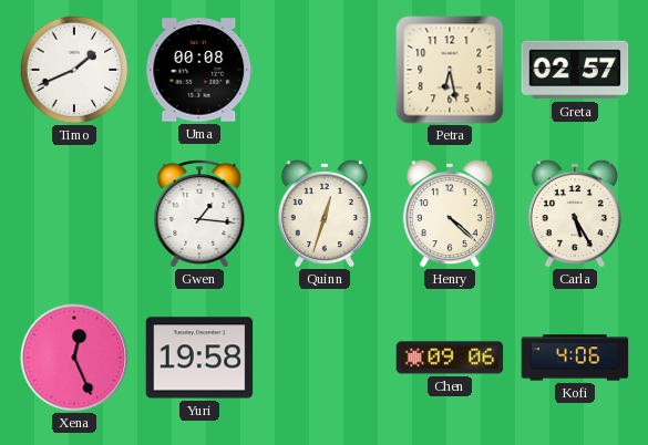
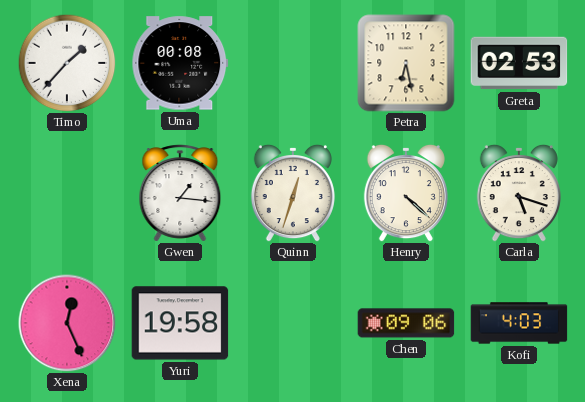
Timo: 1:41 -> 1:37 (67, 63)
Greta: 02:57 -> 02:53 (519, 63)
Carla: 5:25 -> 5:18 (519, 193)
Kofi: 4:06 -> 4:03 (519, 323)
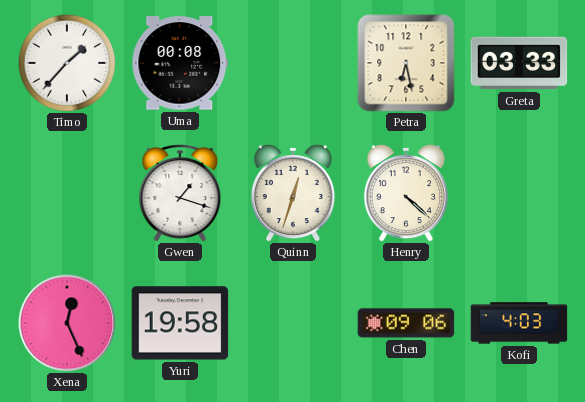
Greta: 02:53 -> 03:33 (519, 63)
Gwen: 1:16 -> 1:18 (180, 193)
Carla: 5:18 -> none (519, 193)
